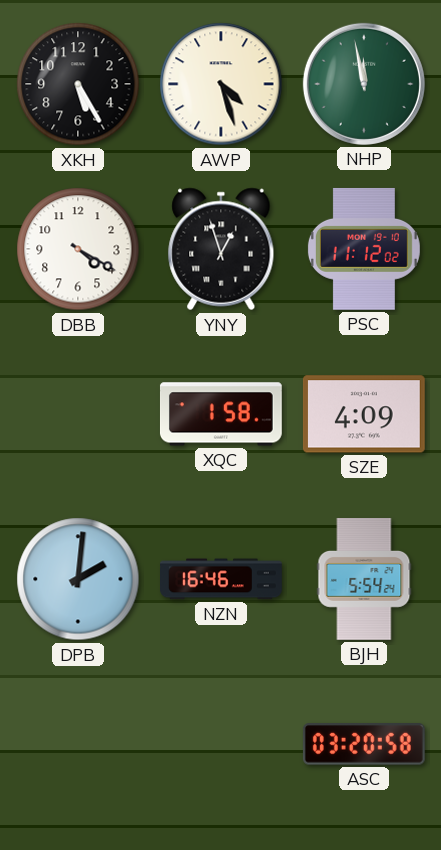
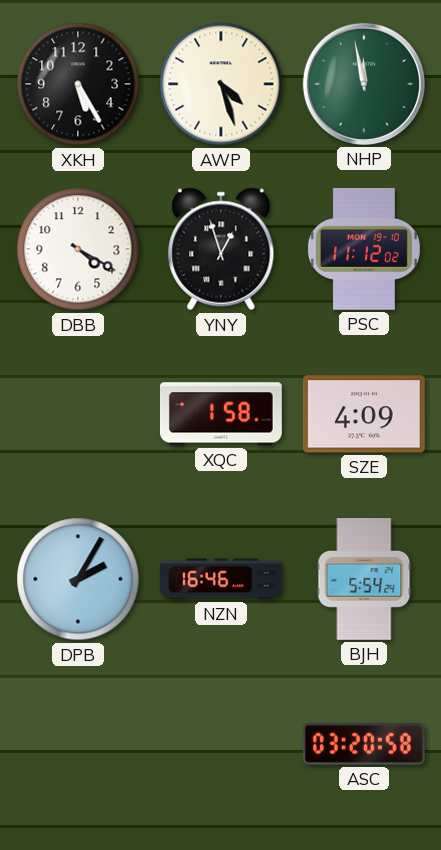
DPB: 2:01 -> 2:05 (78, 579)
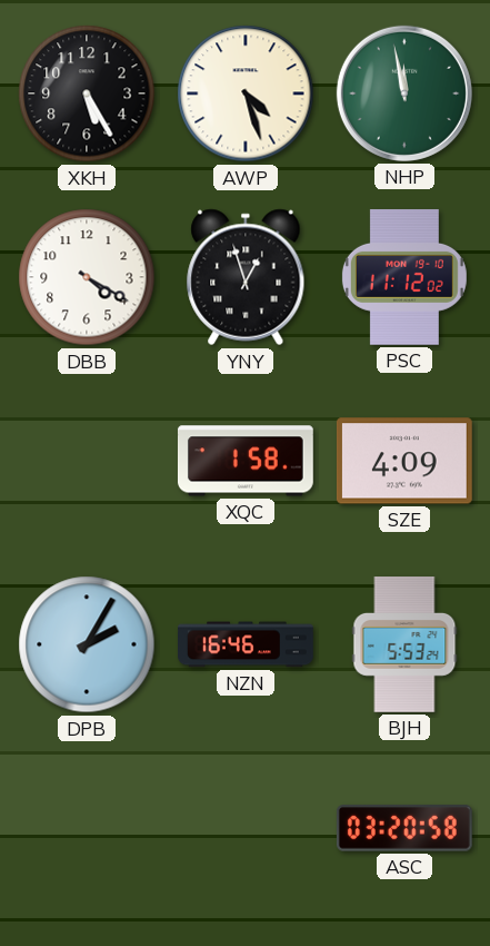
BJH: 5:54 -> 5:53 (404, 646)
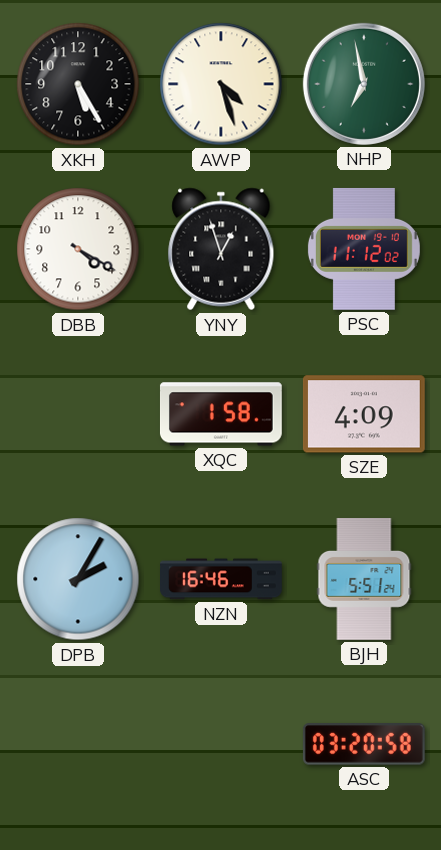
NHP: 11:58 -> 6:58 (364, 84)
BJH: 5:53 -> 5:51 (364, 580)
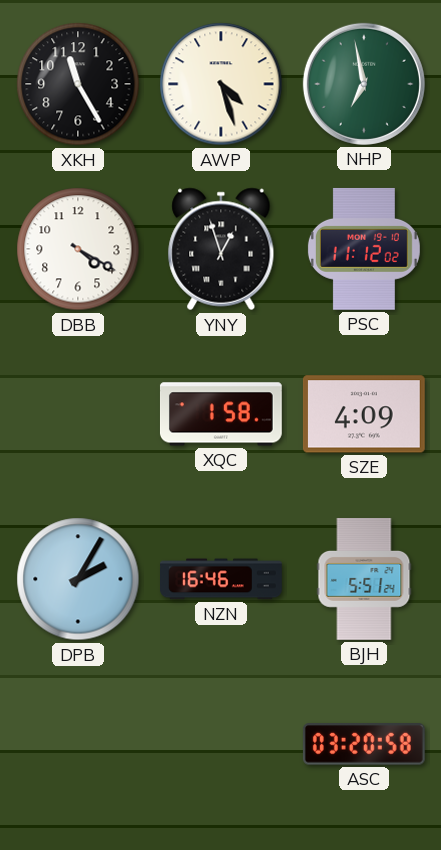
XKH: 5:25 -> 11:25 (78, 84)
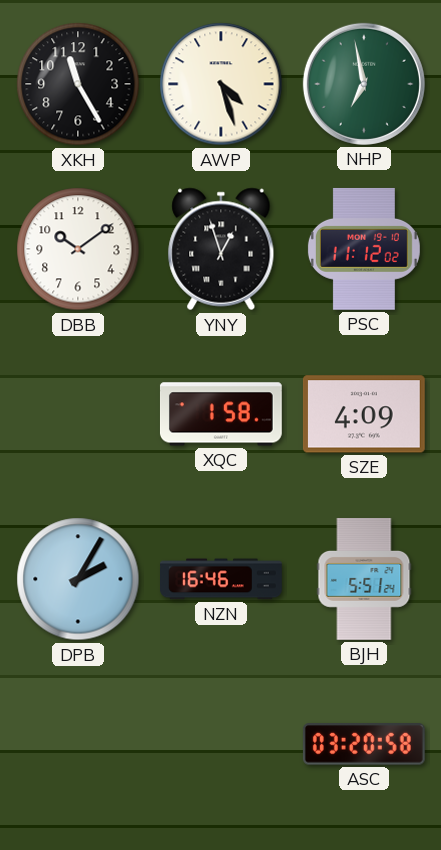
DBB: 4:20 -> 10:09 (78, 249)
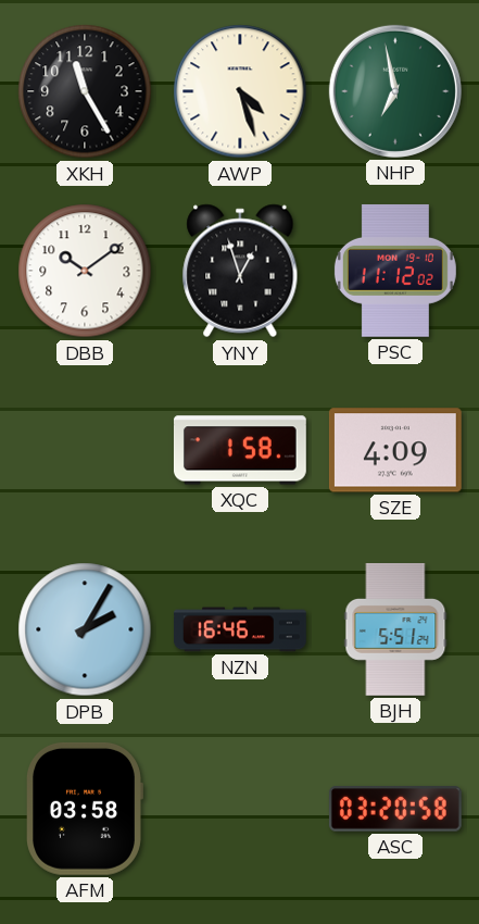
AFM: none -> 03:58 (85, 809)
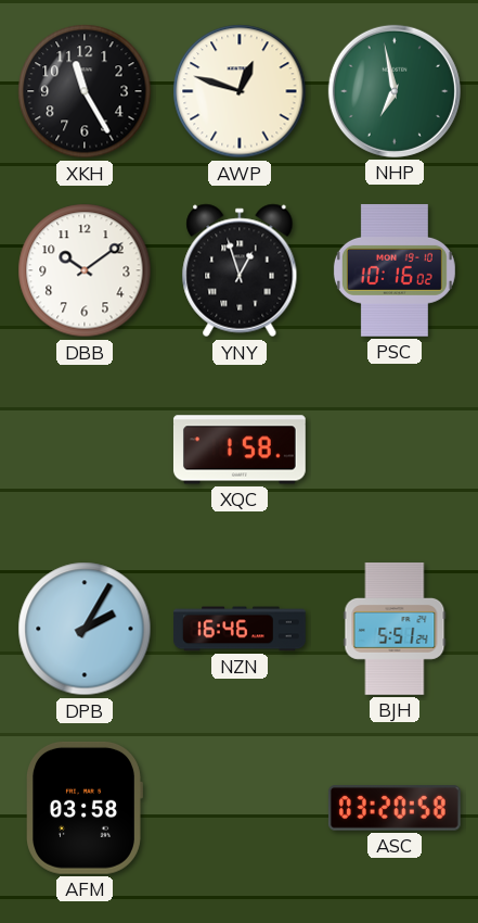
AWP: 4:27 -> 12:48 (240, 91)
PSC: 11:12 -> 10:16 (395, 270)
SZE: 4:09 -> none (395, 450)
